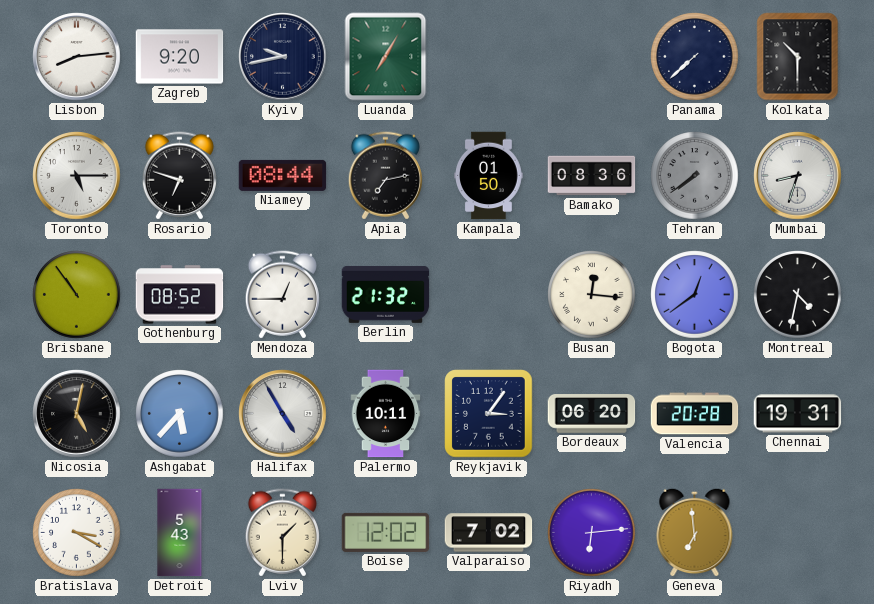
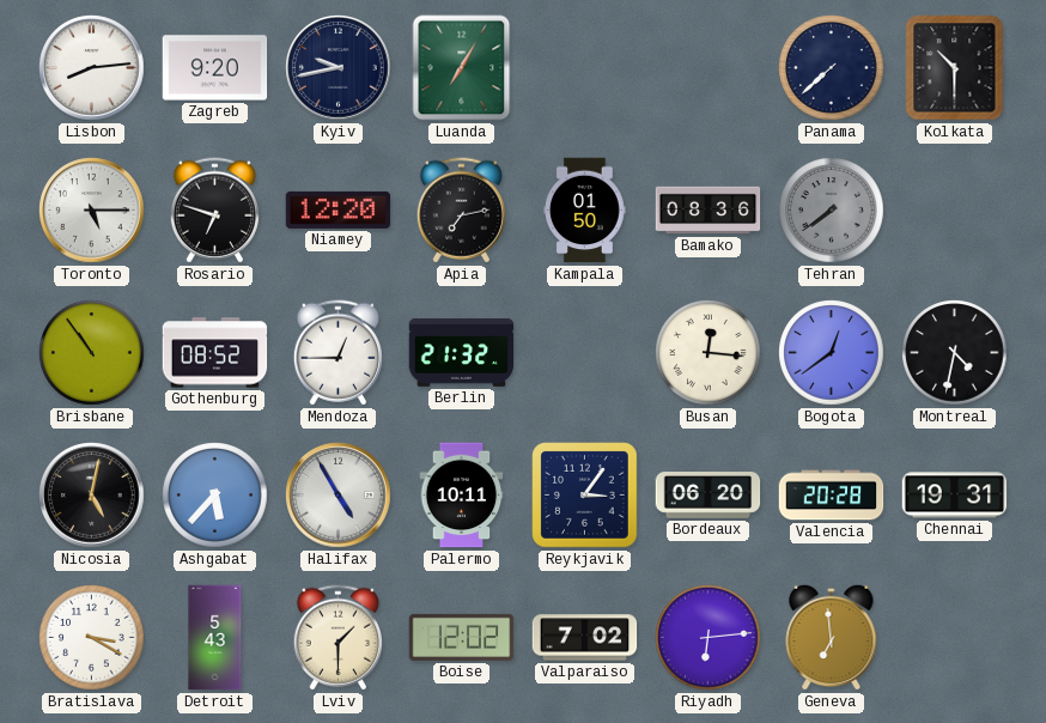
Niamey: 08:44 -> 12:20 (339, 209)
Mumbai: 8:33 -> none (798, 176)
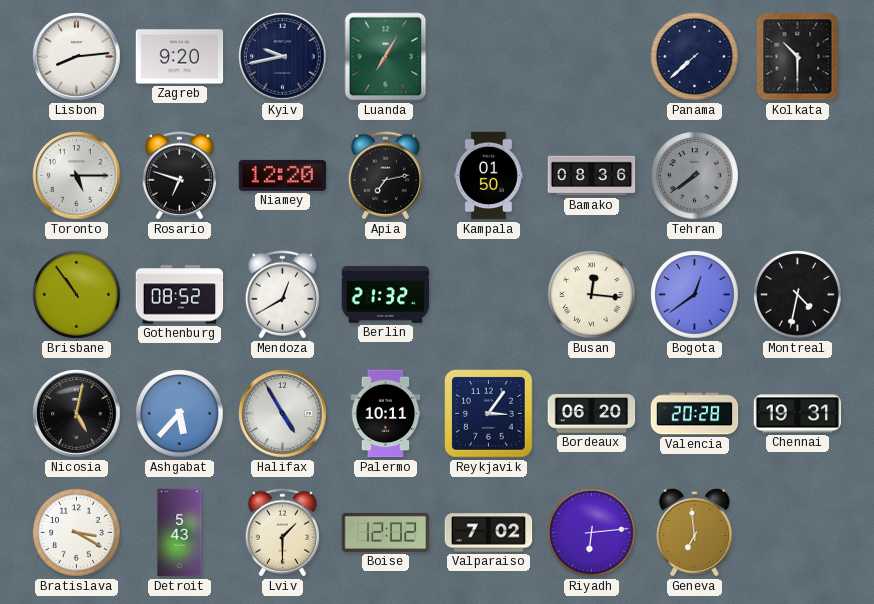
Mendoza: 12:45 -> 12:40 (282, 295)
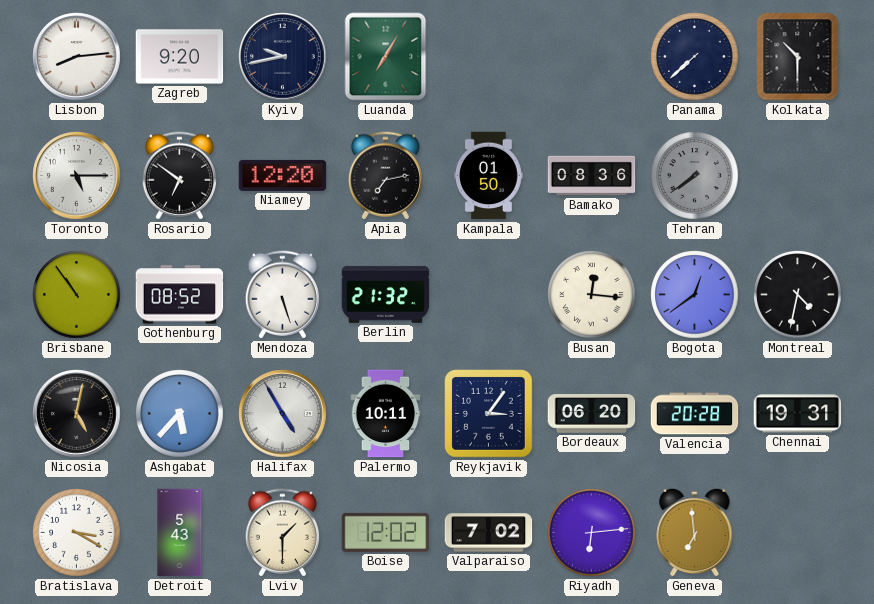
Rosario: 6:48 -> 6:51 (179, 176)
Mendoza: 12:40 -> 5:27 (282, 295)
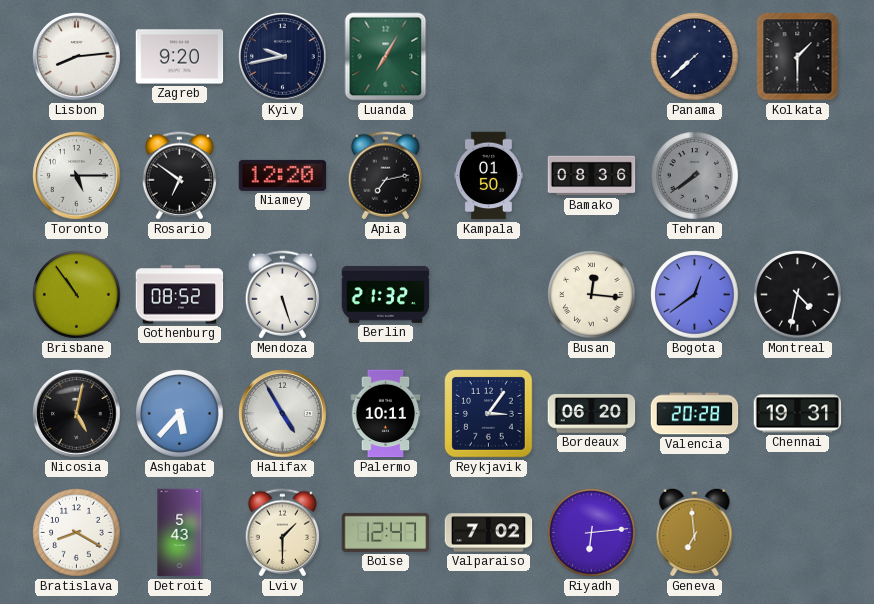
Kolkata: 10:30 -> 1:30 (798, 57)
Bratislava: 3:20 -> 8:20 (77, 533)
Boise: 12:02 -> 12:47 (386, 532)
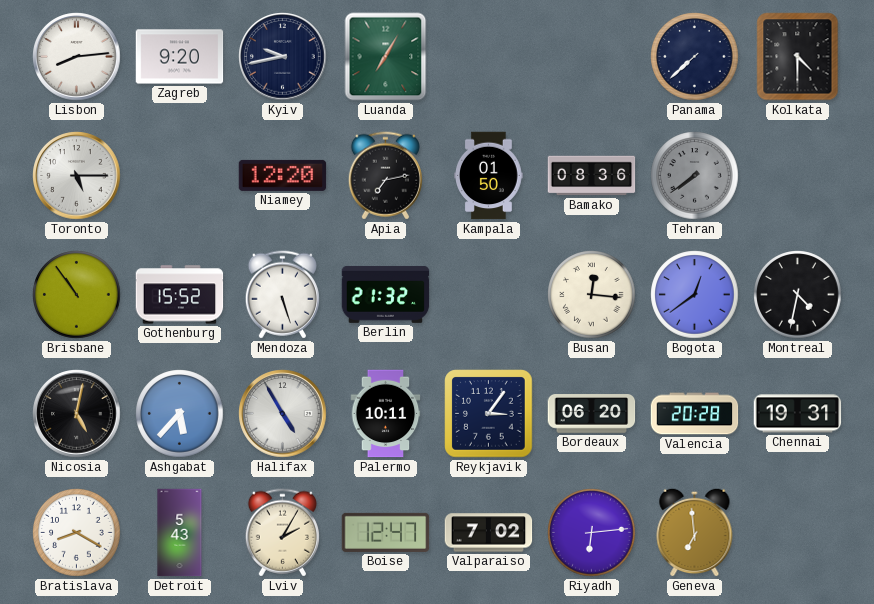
Kolkata: 1:30 -> 4:30 (798, 57)
Rosario: 6:51 -> none (179, 176)
Gothenburg: 08:52 -> 15:52 (180, 295)
Lviv: 1:30 -> 2:05 (282, 533)
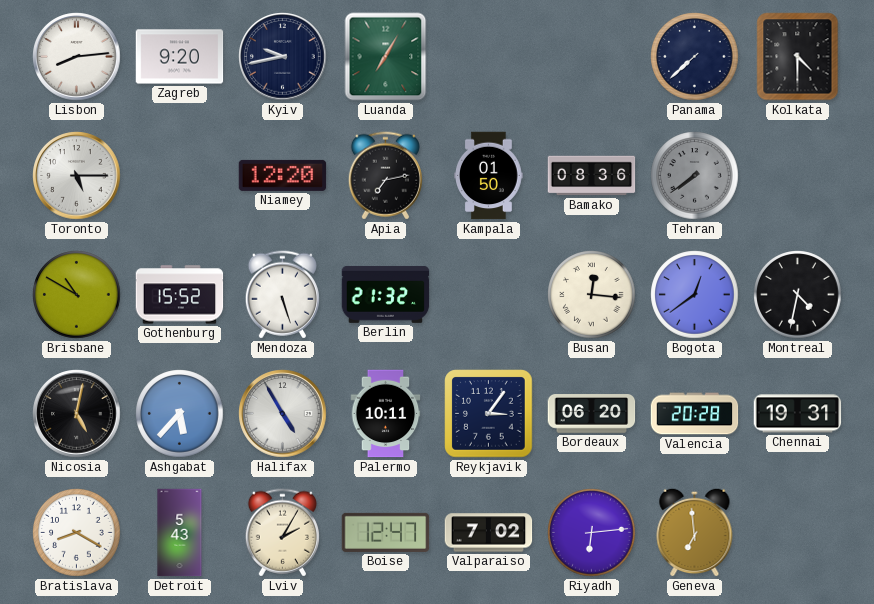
Brisbane: 10:54 -> 10:50 (77, 295)
